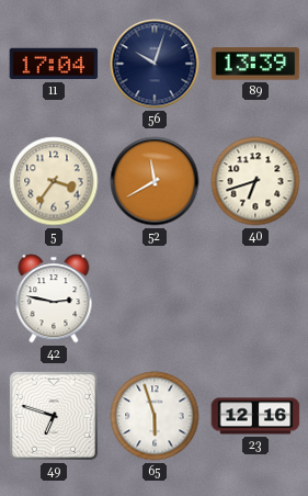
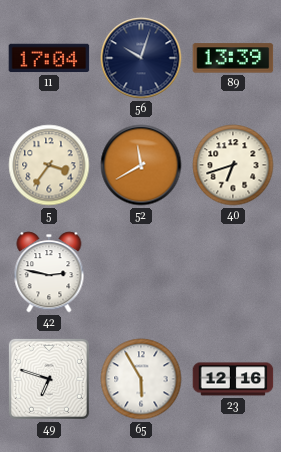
65: 5:57 -> 5:55 (141, 379)
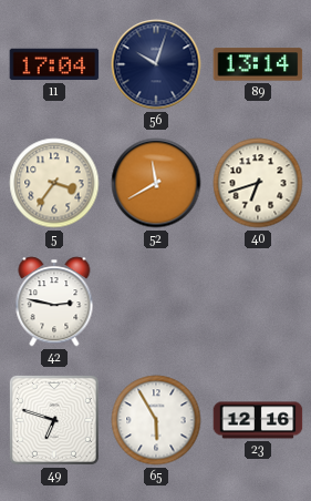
89: 13:39 -> 13:14 (258, 64)
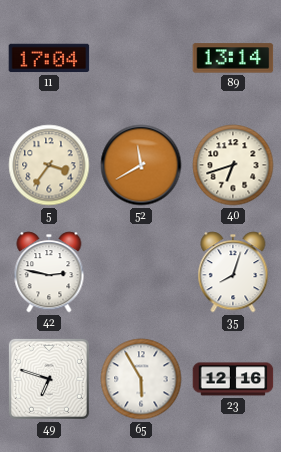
56: 10:03 -> none (156, 64)
35: none -> 8:03 (233, 272)
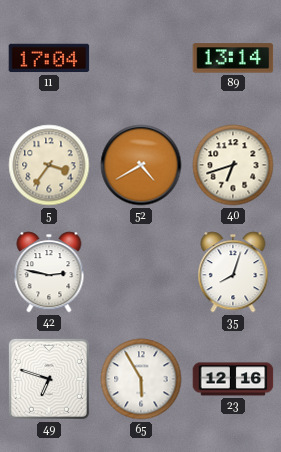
52: 11:40 -> 4:40 (141, 165)
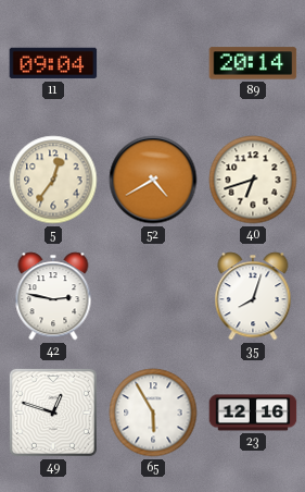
11: 17:04 -> 09:04 (53, 63)
89: 13:14 -> 20:14 (253, 63)
5: 3:36 -> 12:36 (53, 180)
49: 6:48 -> 12:48 (53, 413)
